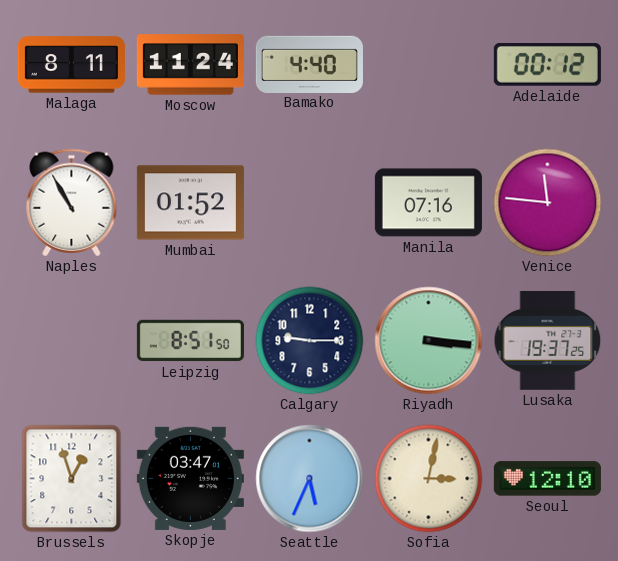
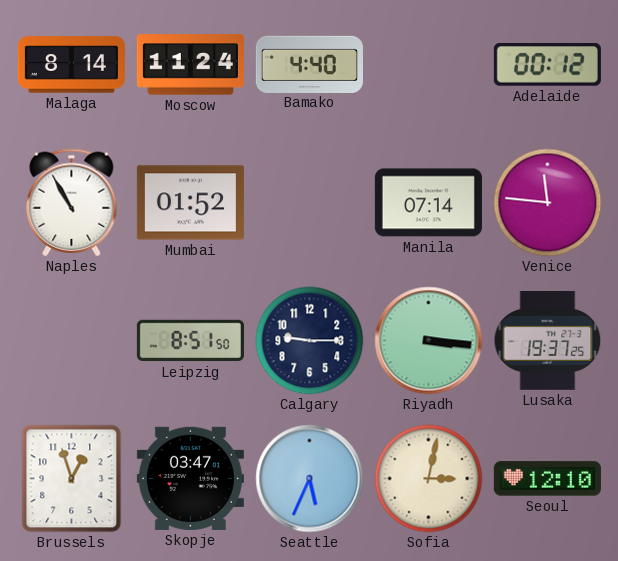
Malaga: 8:11 -> 8:14 (71, 65)
Manila: 07:16 -> 07:14 (428, 203)
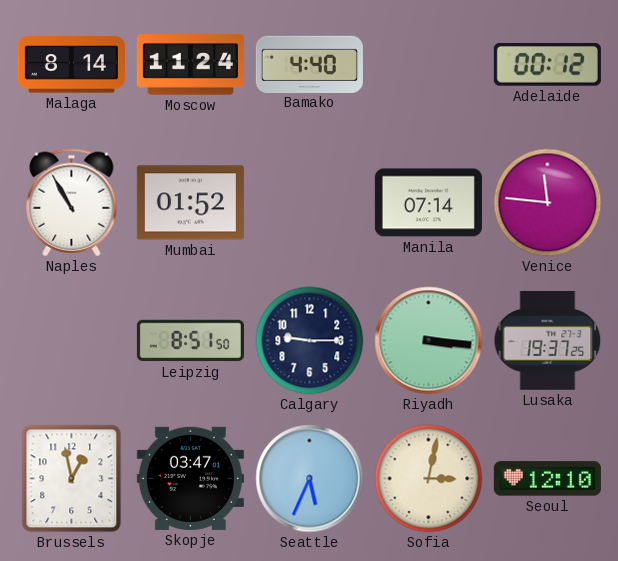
Brussels: 12:57 -> 12:58 (72, 479)
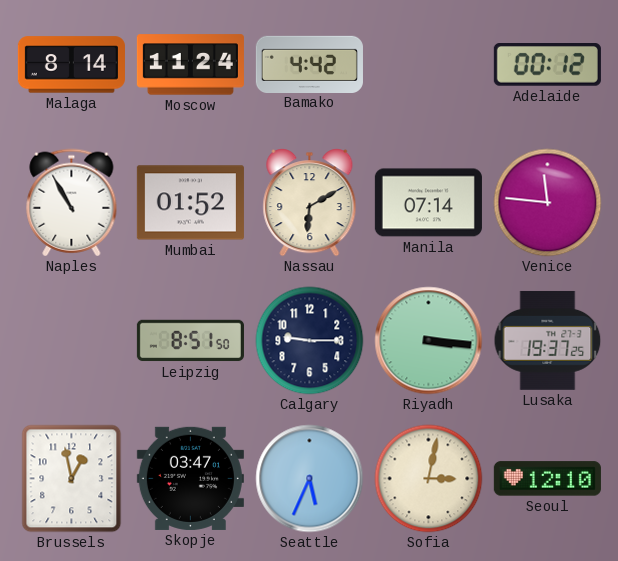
Bamako: 4:40 -> 4:42 (309, 64)
Nassau: none -> 6:10 (310, 203)
